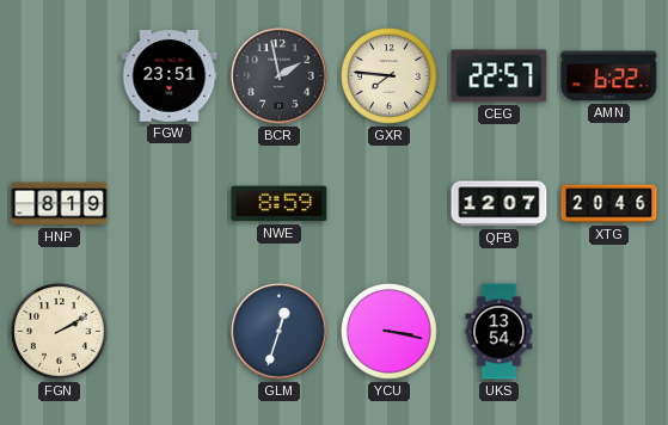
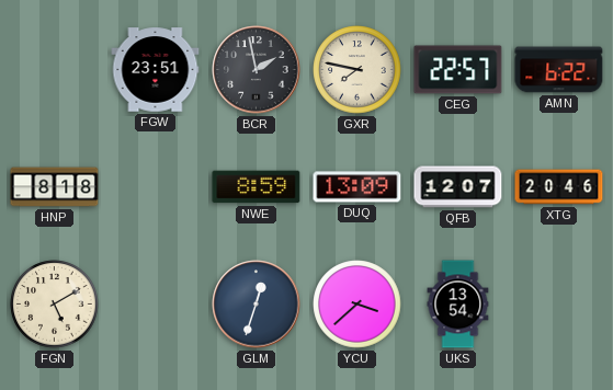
GXR: 7:46 -> 7:47 (357, 70)
HNP: 8:19 -> 8:18 (55, 187)
DUQ: none -> 13:09 (357, 187)
FGN: 2:10 -> 5:10 (55, 305)
YCU: 3:17 -> 3:38 (357, 305)
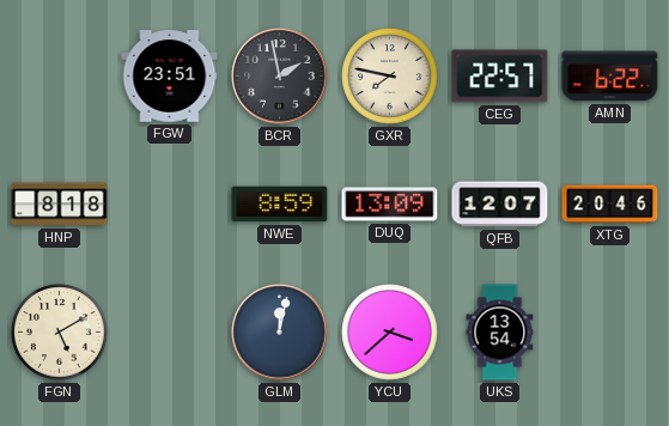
GLM: 12:33 -> 12:02 (280, 333)
